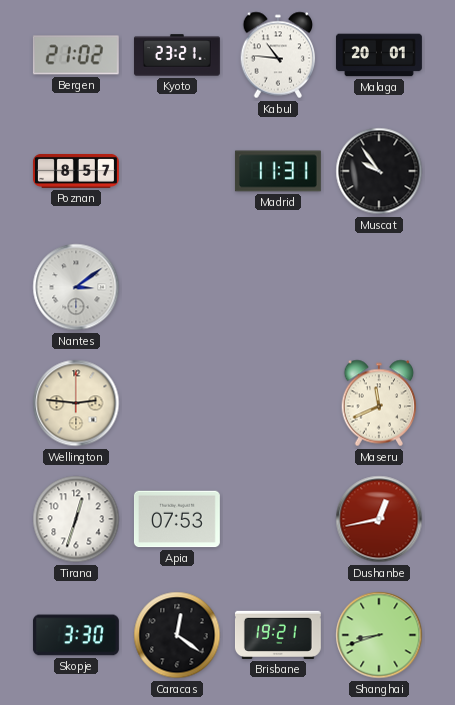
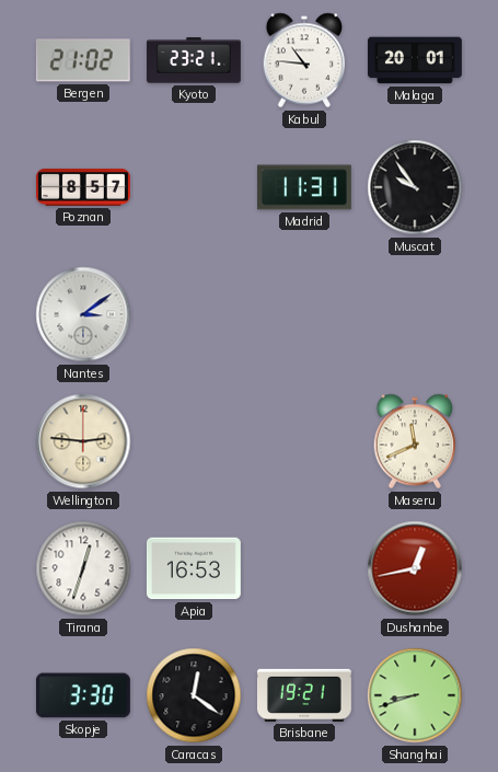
Apia: 07:53 -> 16:53 (194, 568)
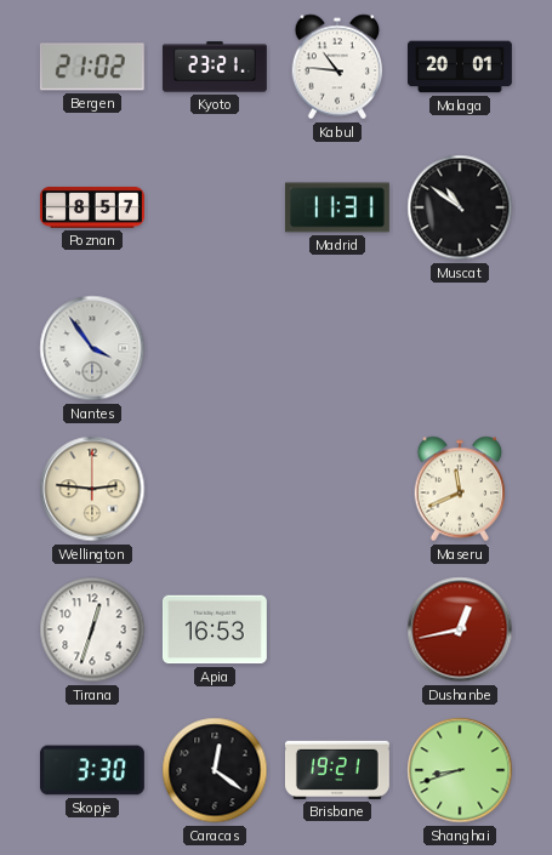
Muscat: 9:54 -> 10:51 (460, 207)
Nantes: 3:09 -> 3:54 (92, 348)
